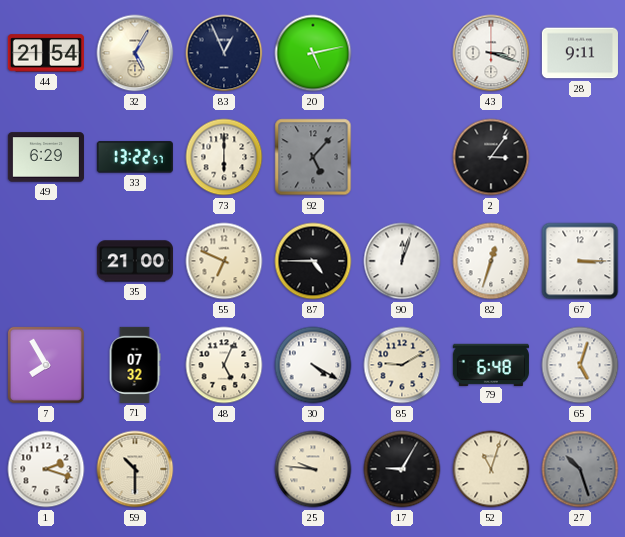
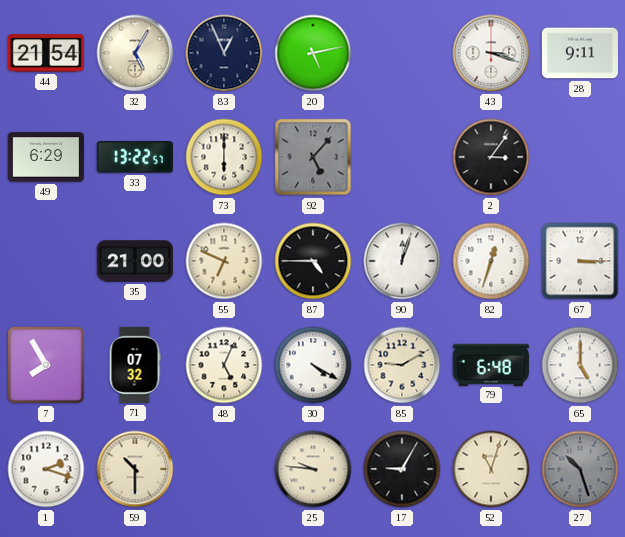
65: 5:03 -> 5:00 (580, 365)
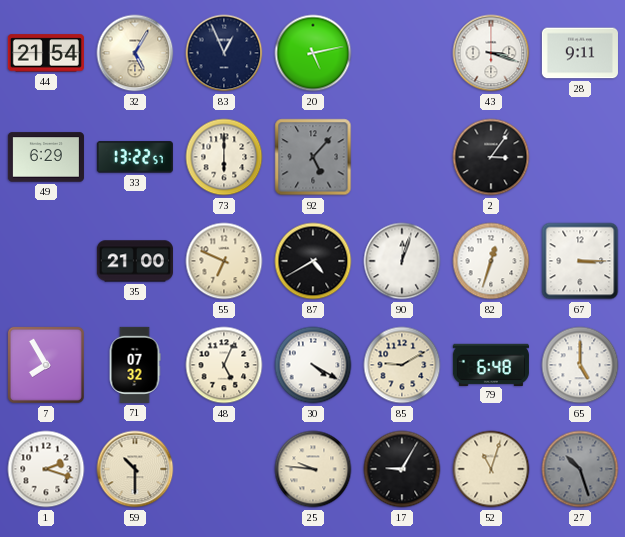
87: 4:45 -> 4:40 (313, 261)
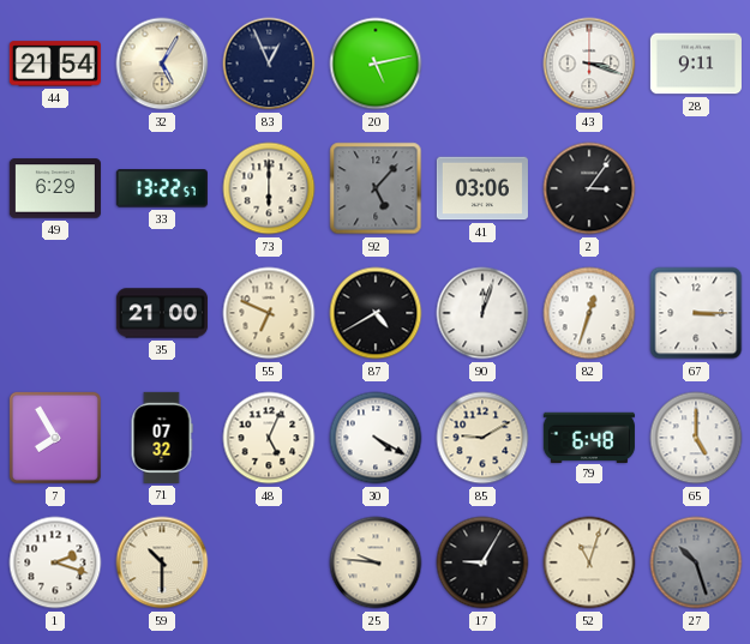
41: none -> 03:06 (482, 188)
